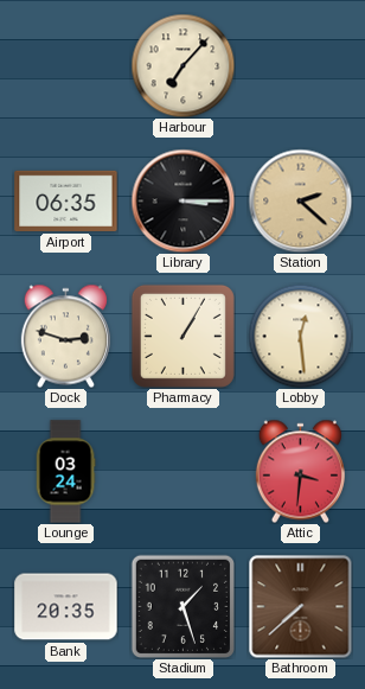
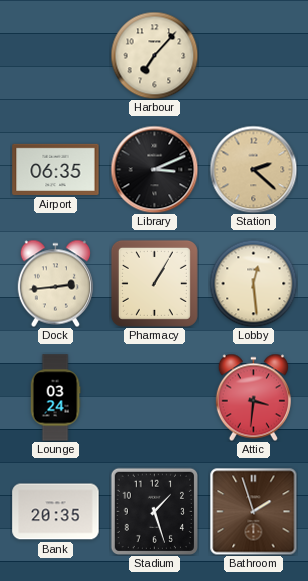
Library: 3:15 -> 3:11 (154, 169)
Dock: 2:48 -> 2:44 (55, 283)
Bathroom: 7:38 -> 1:57 (253, 511)
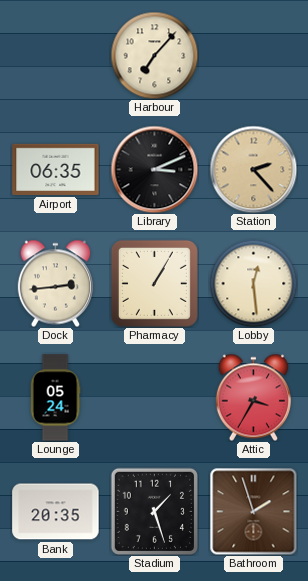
Station: 2:22 -> 2:23 (253, 169)
Lounge: 03:24 -> 05:24 (55, 398)
Attic: 3:31 -> 3:35 (253, 397)
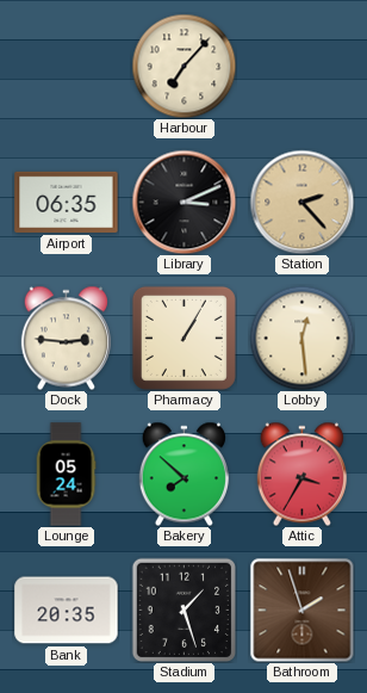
Dock: 2:44 -> 2:46 (66, 338)
Bakery: none -> 7:52 (183, 474)
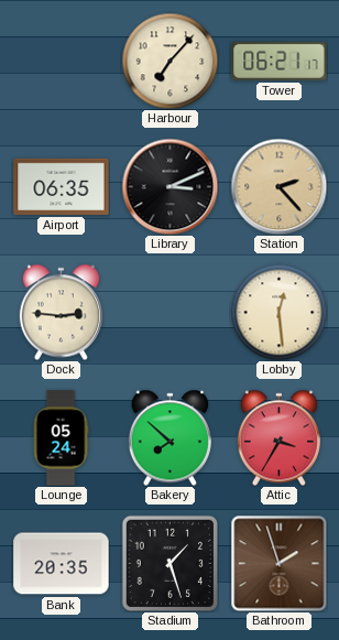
Tower: none -> 06:21 (280, 61)
Pharmacy: 1:05 -> none (183, 338)
